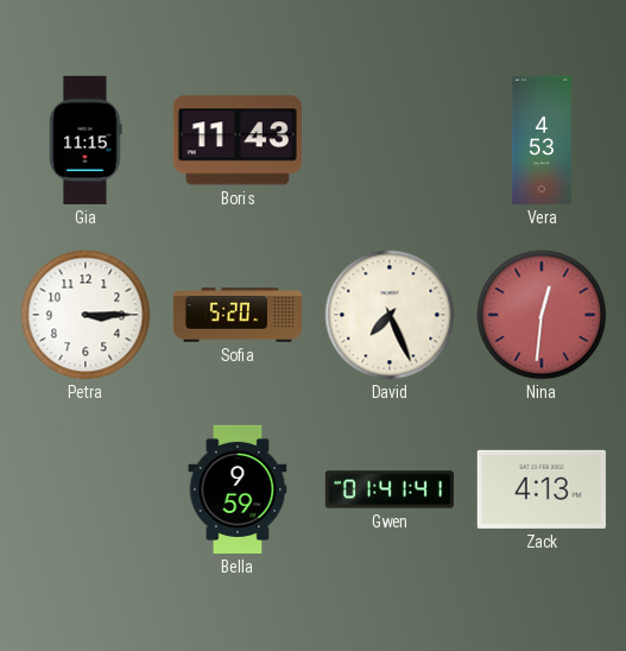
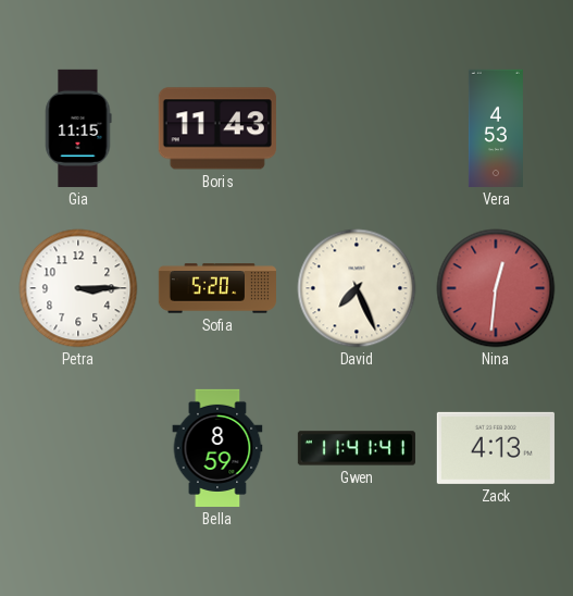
Bella: 9:59 -> 8:59 (217, 448)
Gwen: 01:41 -> 11:41 (357, 448)
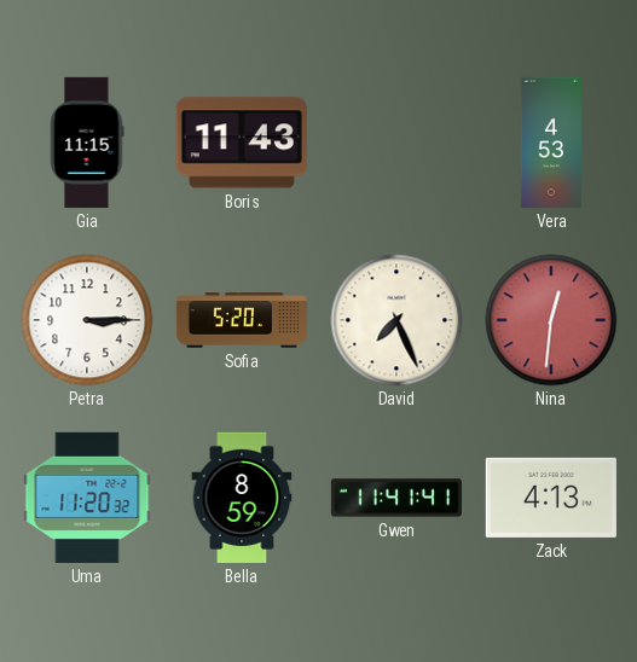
Uma: none -> 11:20 (87, 498)
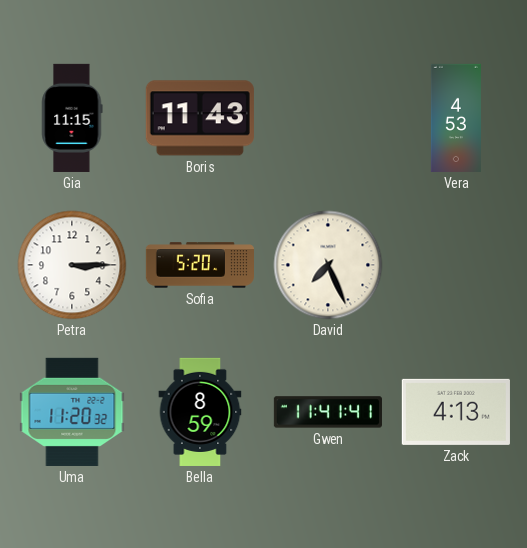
Nina: 12:31 -> none (551, 320)
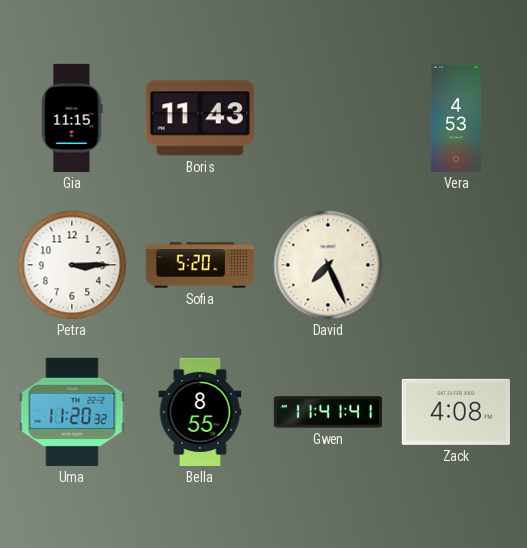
Bella: 8:59 -> 8:55 (200, 412)
Zack: 4:13 -> 4:08 (456, 412)
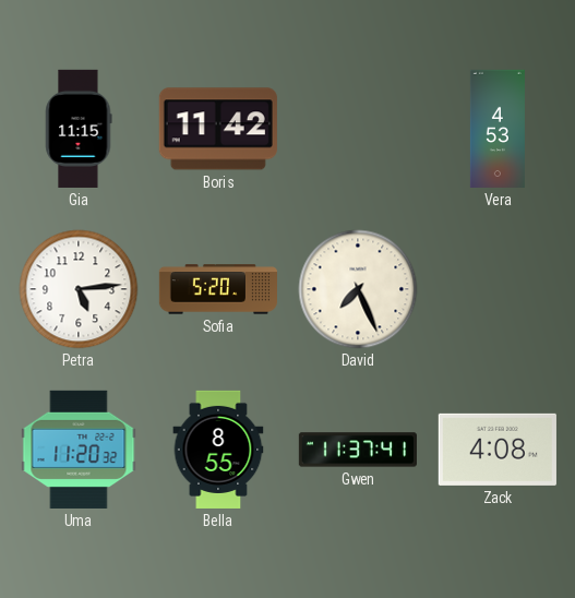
Boris: 11:43 -> 11:42 (218, 129)
Petra: 3:15 -> 5:14 (79, 289)
Gwen: 11:41 -> 11:37 (358, 450)
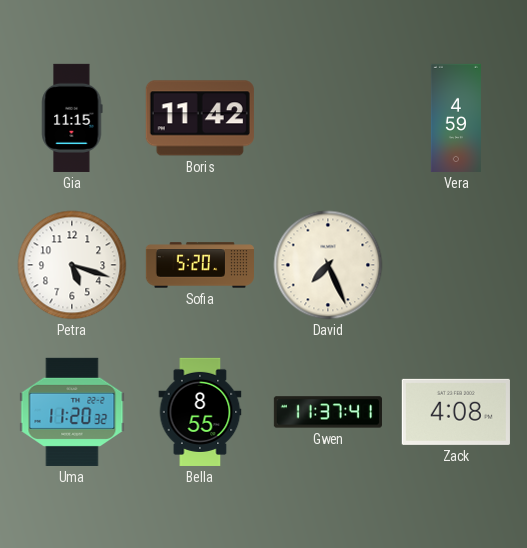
Vera: 4:53 -> 4:59 (456, 118)
Petra: 5:14 -> 5:18 (72, 265)
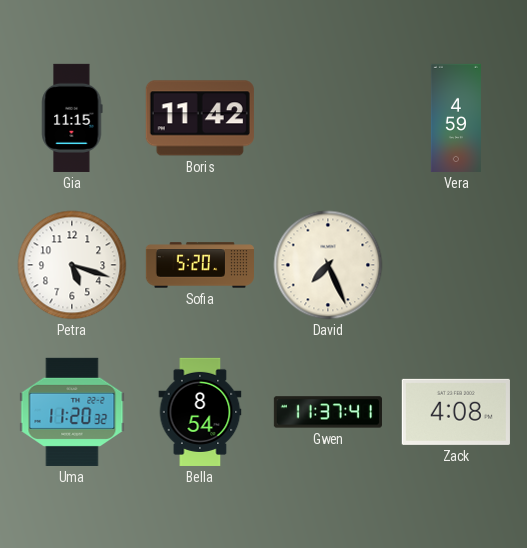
Bella: 8:55 -> 8:54 (200, 412)
